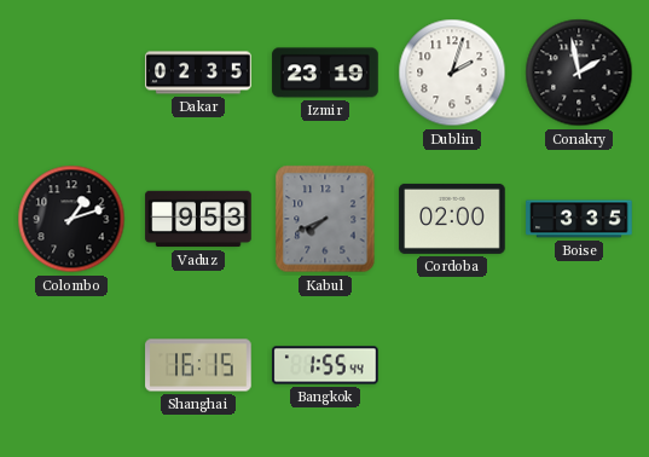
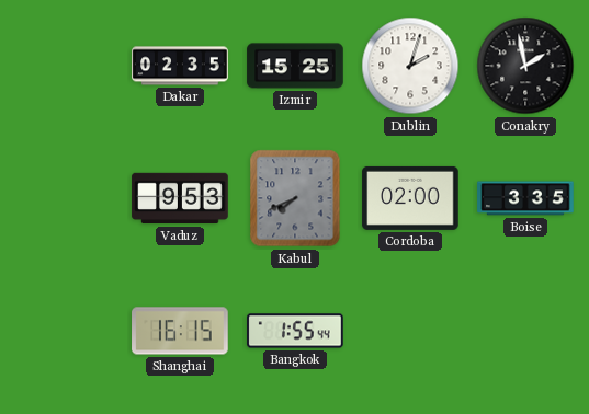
Izmir: 23:19 -> 15:25 (295, 66)
Colombo: 1:12 -> none (71, 219)
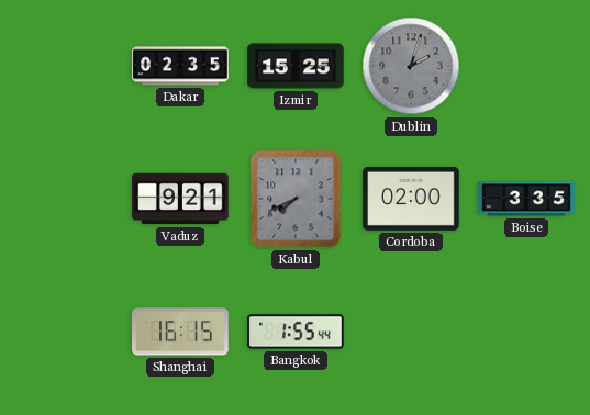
Dublin dial: white -> grey (411, 66)
Conakry: 1:58 -> none (525, 66)
Vaduz: 9:53 -> 9:21 (180, 199)
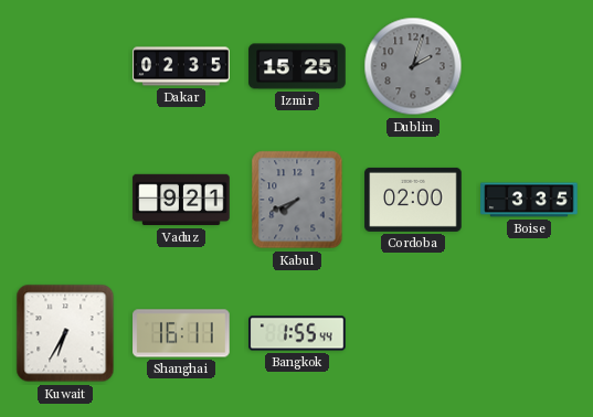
Kuwait: none -> 6:35 (65, 333)
Shanghai: 16:15 -> 16:11 (181, 333)
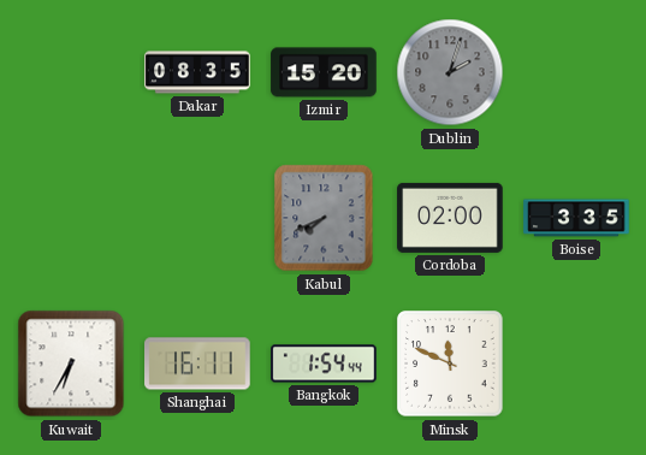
Dakar: 02:35 -> 08:35 (197, 72)
Izmir: 15:25 -> 15:20 (324, 72)
Vaduz: 9:21 -> none (181, 200)
Bangkok: 1:55 -> 1:54 (324, 364)
Minsk: none -> 11:49 (450, 364)
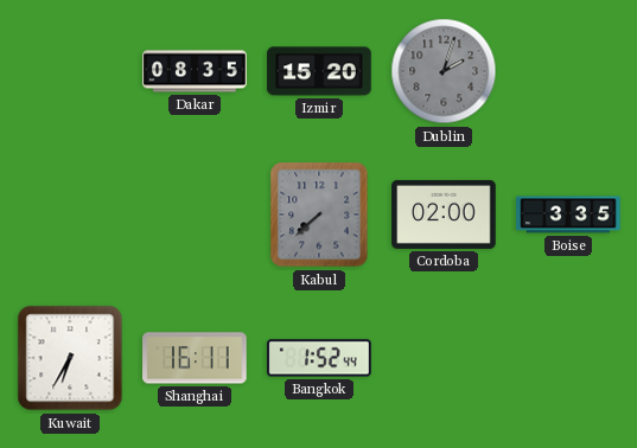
Kabul: 7:41 -> 7:38 (319, 215)
Bangkok: 1:54 -> 1:52 (319, 358)
Minsk: 11:49 -> none (450, 364)
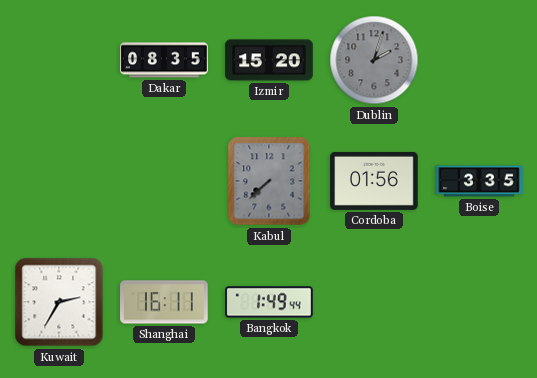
Cordoba: 02:00 -> 01:56 (374, 181)
Kuwait: 6:35 -> 2:35 (59, 302)
Bangkok: 1:52 -> 1:49 (269, 302)
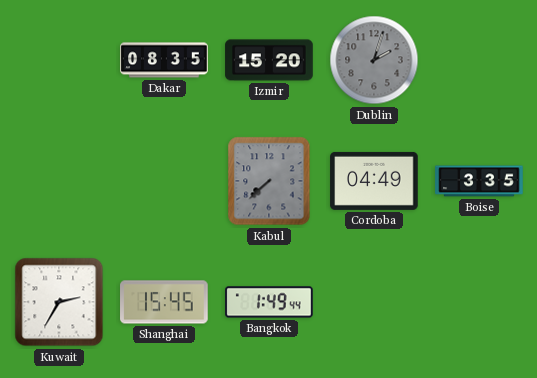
Cordoba: 01:56 -> 04:49 (374, 181)
Shanghai: 16:11 -> 15:45 (164, 302)
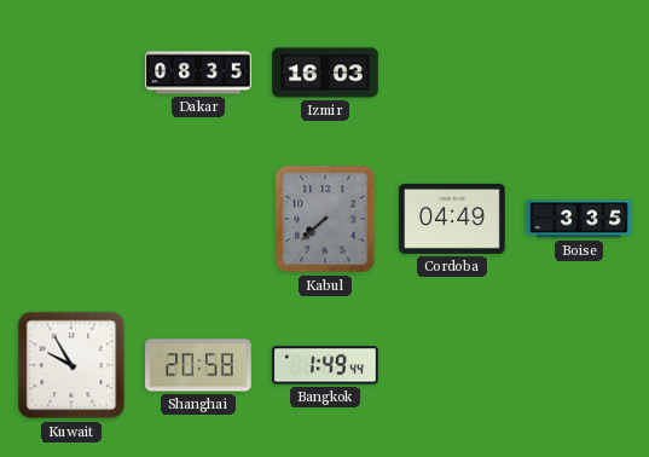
Izmir: 15:20 -> 16:03 (325, 73)
Dublin: 2:03 -> none (374, 60)
Kuwait: 2:35 -> 9:55 (71, 365)
Shanghai: 15:45 -> 20:58 (198, 365)
